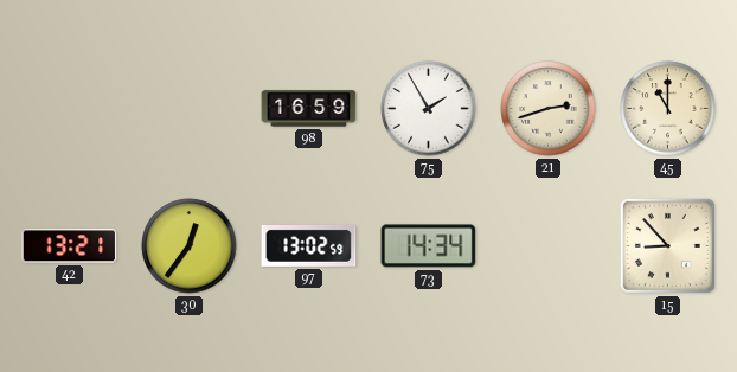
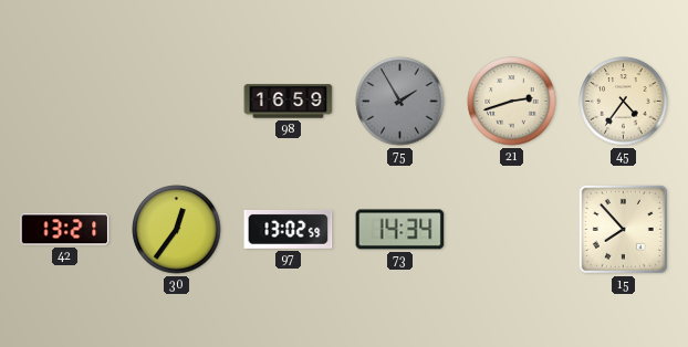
75 dial: white -> grey (400, 102)
45: 11:00 -> 4:36 (624, 102)
15: 8:53 -> 7:53 (623, 229)
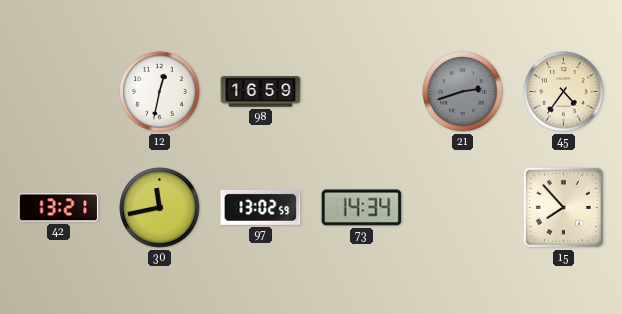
12: none -> 12:32 (160, 92)
75: 1:55 -> none (400, 102)
21 dial: cream -> grey (463, 92)
30: 12:36 -> 11:43 (160, 208)
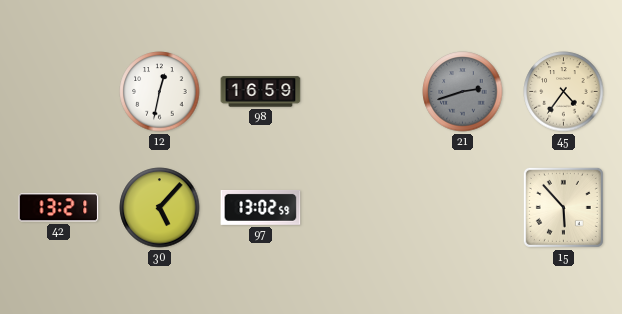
30: 11:43 -> 5:07 (160, 208)
73: 14:34 -> none (362, 208)
15: 7:53 -> 5:53 (563, 207)
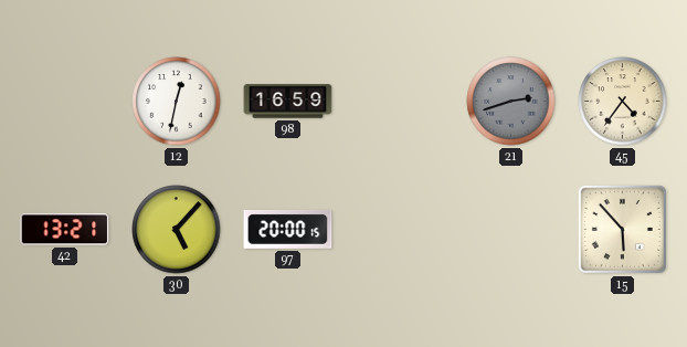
97: 13:02 -> 20:00 (288, 229)
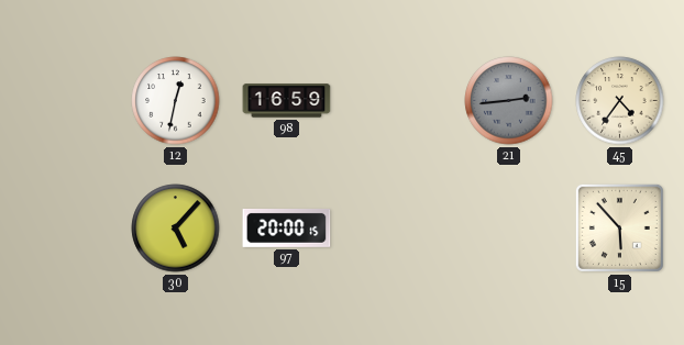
21: 2:42 -> 2:44 (509, 101)
42: 13:21 -> none (65, 230)
